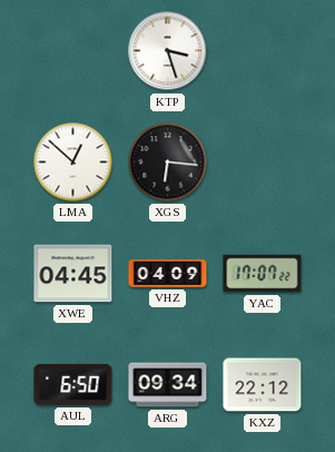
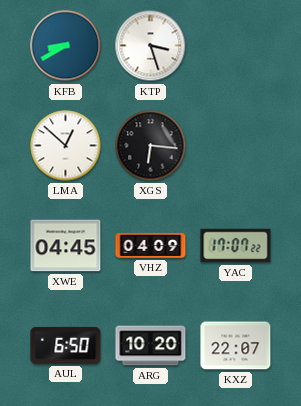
KFB: none -> 8:40 (66, 46)
ARG: 09:34 -> 10:20 (151, 346)
KXZ: 22:12 -> 22:07 (236, 346)
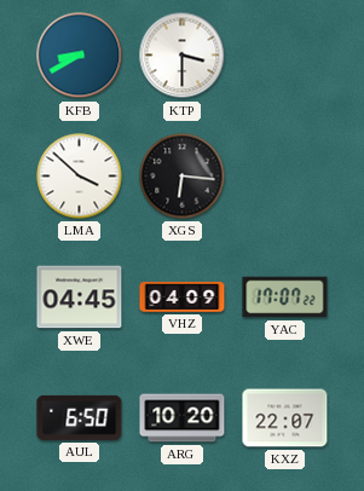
KTP: 3:27 -> 3:30 (183, 56)
LMA: 12:52 -> 3:52 (80, 177)
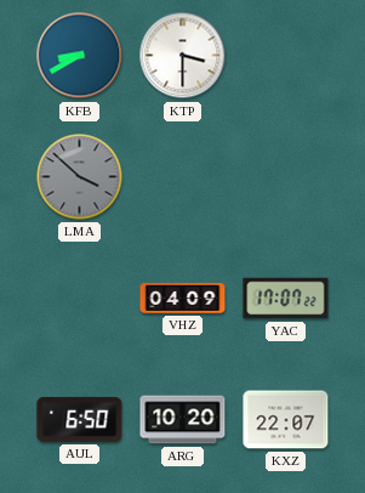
LMA dial: white -> grey (80, 177)
XGS: 6:16 -> none (183, 177)
XWE: 04:45 -> none (80, 298)
